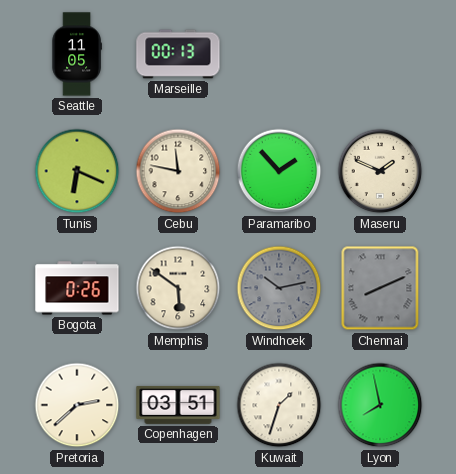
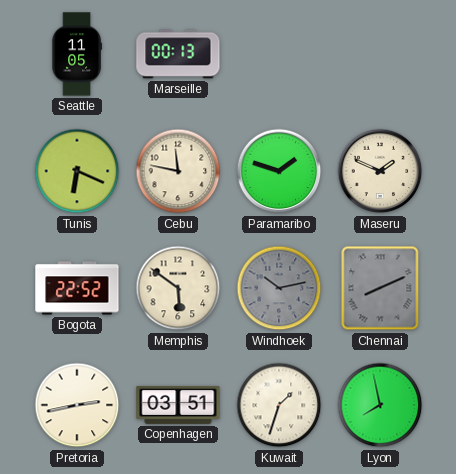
Paramaribo: 1:53 -> 1:48 (279, 171)
Bogota: 0:26 -> 22:52 (77, 288)
Pretoria: 2:38 -> 2:43 (77, 405)
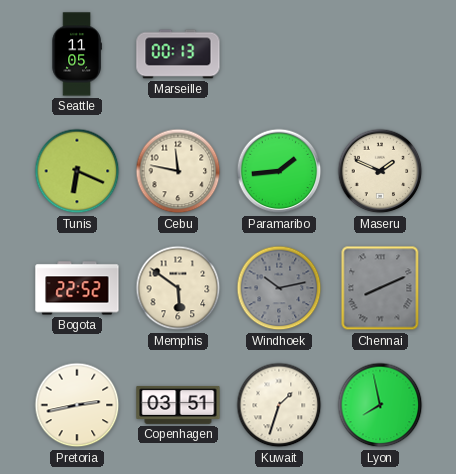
Paramaribo: 1:48 -> 1:44 (279, 171)
